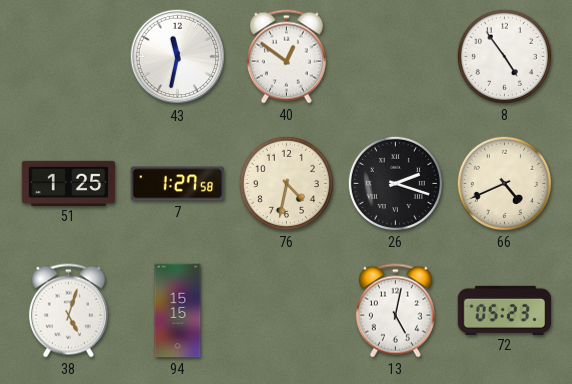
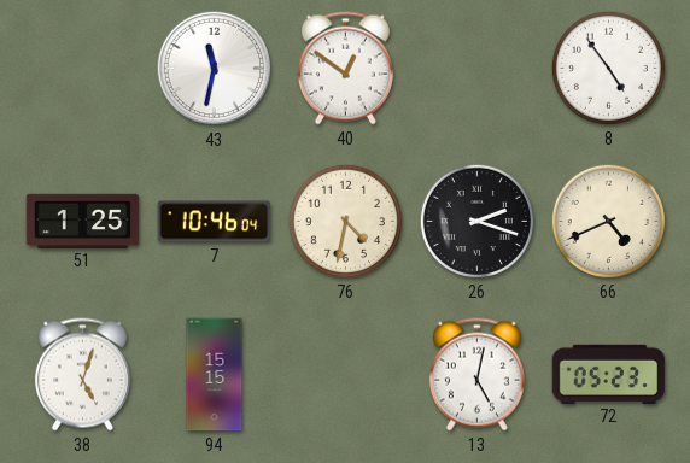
7: 1:27 -> 10:46 (215, 222)
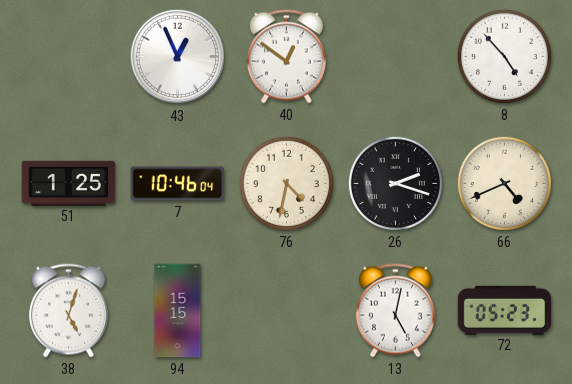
43: 11:32 -> 12:56 (178, 57)
8: 4:54 -> 4:53 (504, 56)
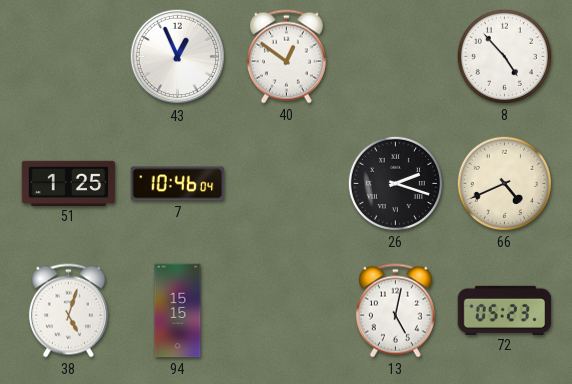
76: 4:32 -> none (286, 183)
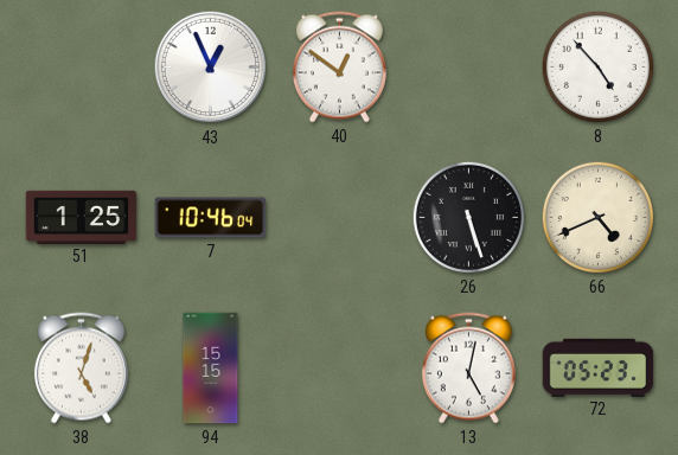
26: 2:18 -> 5:27 (468, 217)
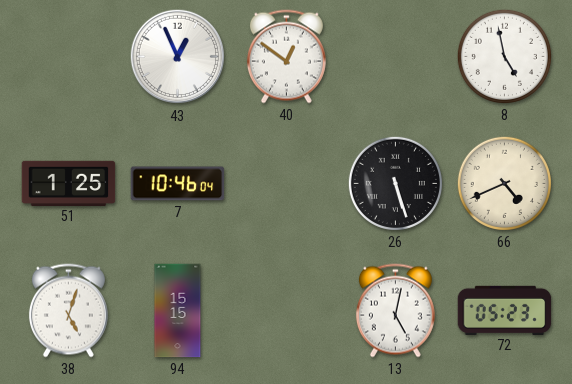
8: 4:53 -> 4:58 (504, 56)
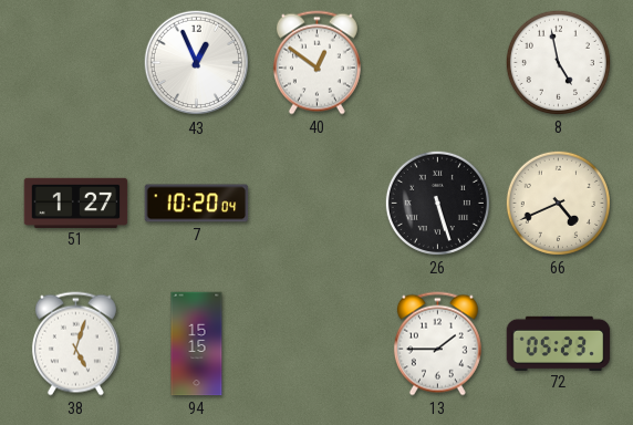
51: 1:25 -> 1:27 (76, 203)
7: 10:46 -> 10:20 (197, 204)
13: 5:02 -> 1:45 (437, 344)
